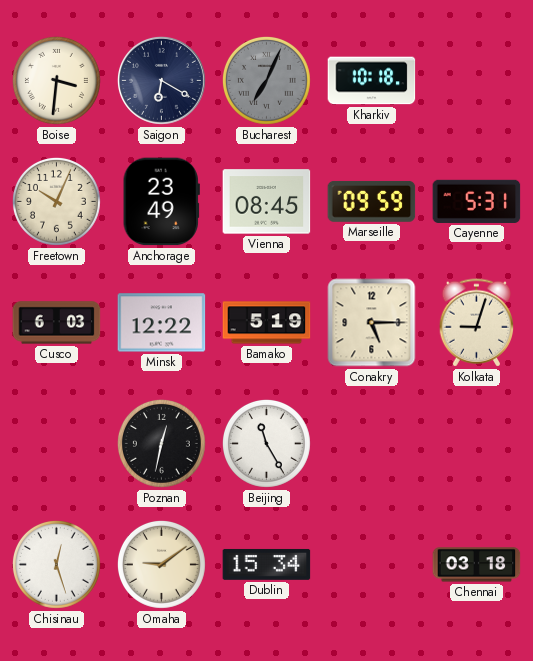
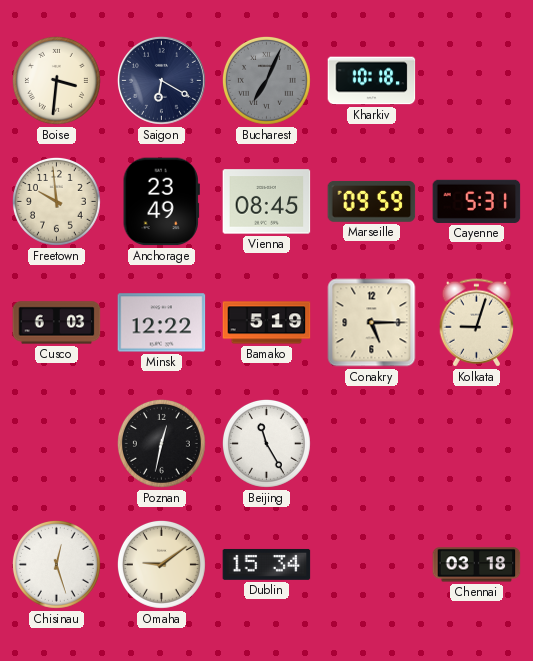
Freetown: 10:04 -> 9:59 (56, 201)
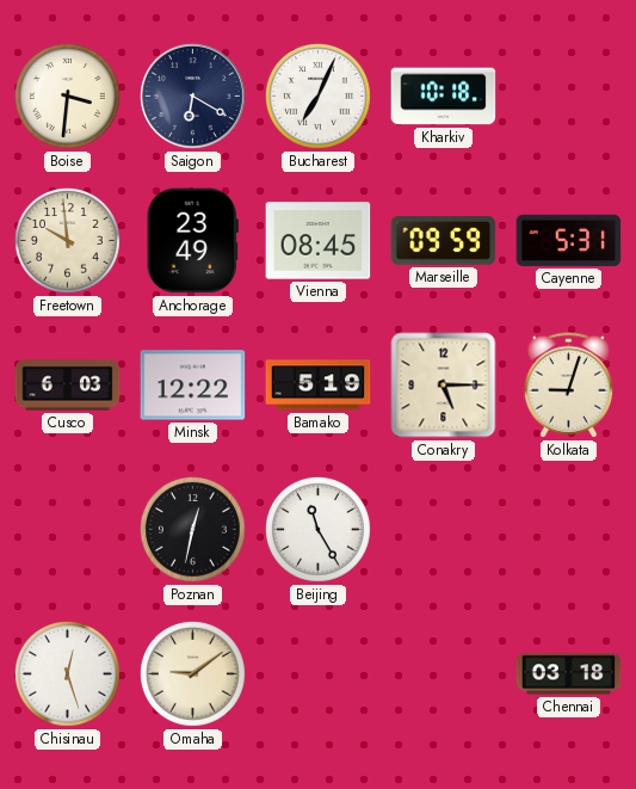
Bucharest dial: grey -> white (317, 95)
Dublin: 15:34 -> none (267, 564)
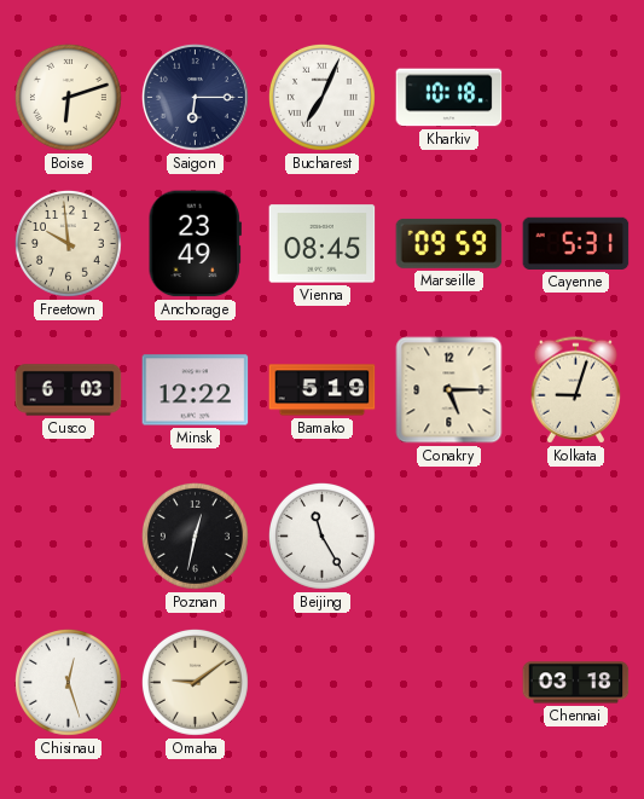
Boise: 3:31 -> 6:12 (68, 97)
Saigon: 6:20 -> 6:15 (195, 97)
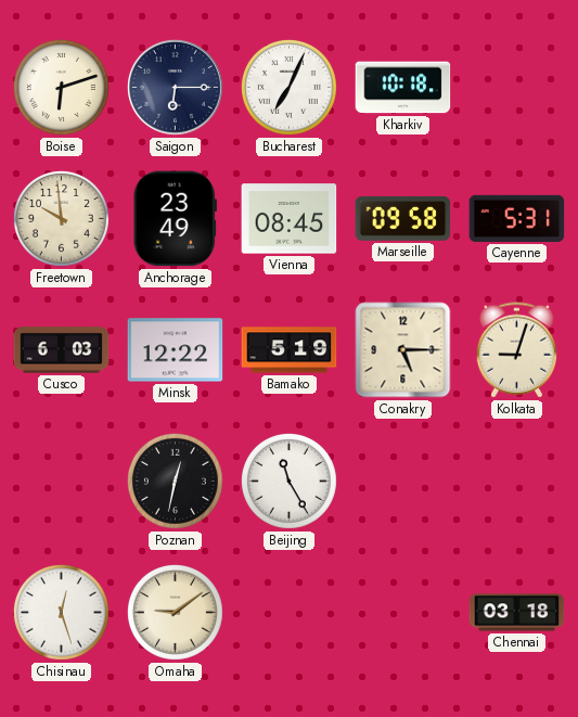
Marseille: 09:59 -> 09:58 (403, 219)
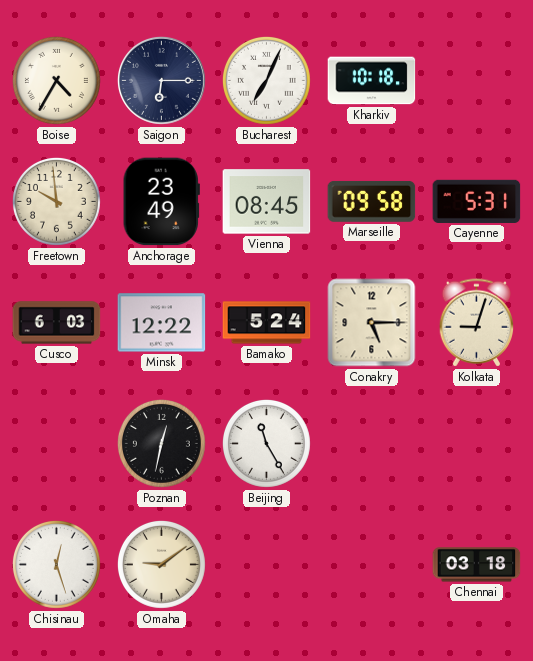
Boise: 6:12 -> 4:35 (56, 80)
Bamako: 5:19 -> 5:24 (267, 323)
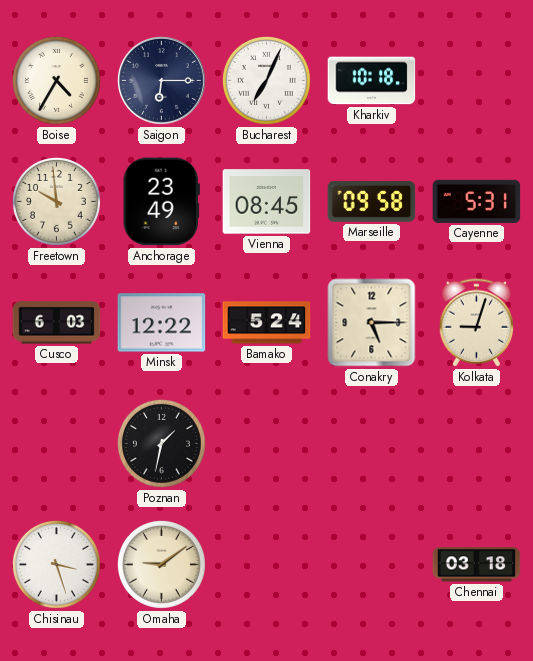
Poznan: 12:32 -> 1:32 (161, 443)
Beijing: 11:25 -> none (266, 443)
Chisinau: 12:27 -> 3:27 (56, 564)
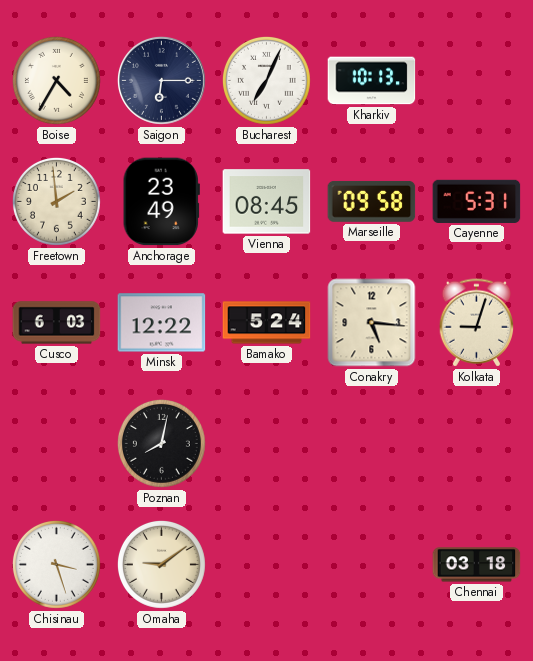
Kharkiv: 10:18 -> 10:13 (372, 81)
Freetown: 9:59 -> 1:59 (56, 201)
Conakry: 5:15 -> 5:16 (372, 323)
Poznan: 1:32 -> 8:02 (161, 443)
